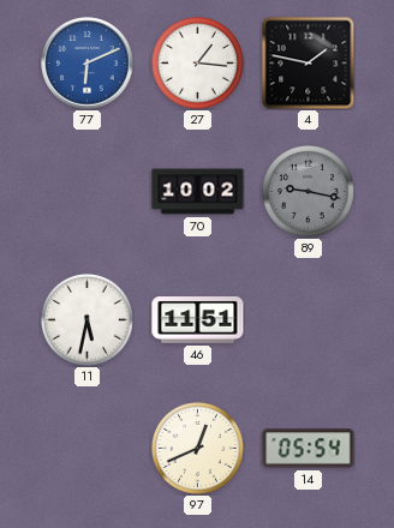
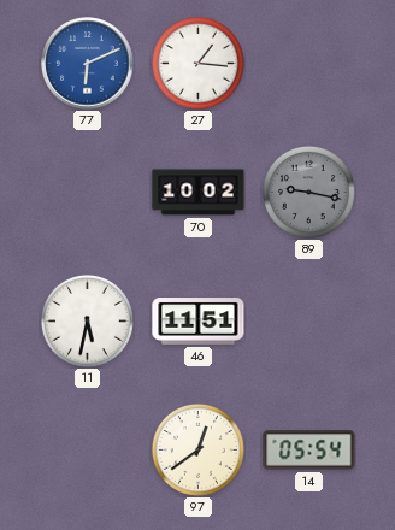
4: 1:47 -> none (308, 62)
97: 12:41 -> 12:39 (197, 449)
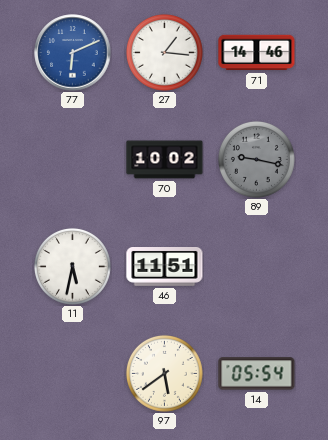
71: none -> 14:46 (257, 53)
97: 12:39 -> 5:39 (164, 373)
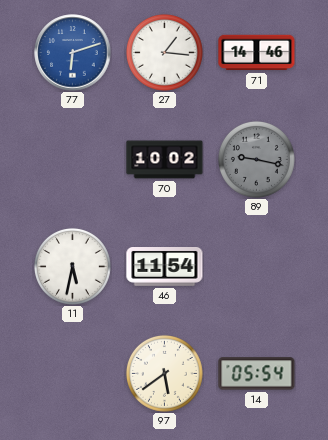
77: 6:11 -> 6:12 (73, 53)
46: 11:51 -> 11:54 (165, 267)
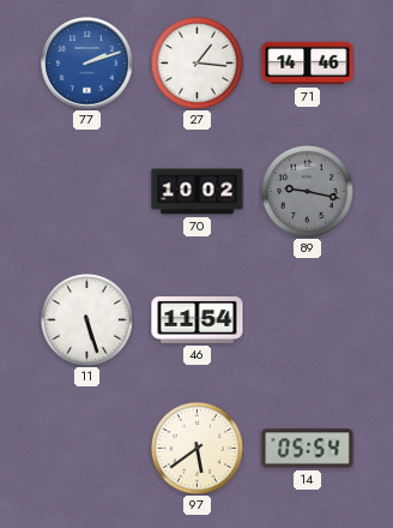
77: 6:12 -> 2:12 (87, 64)
11: 5:32 -> 5:27 (86, 319)
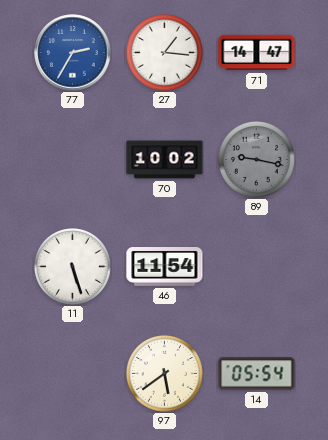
77: 2:12 -> 2:35 (73, 53)
71: 14:46 -> 14:47 (257, 53)
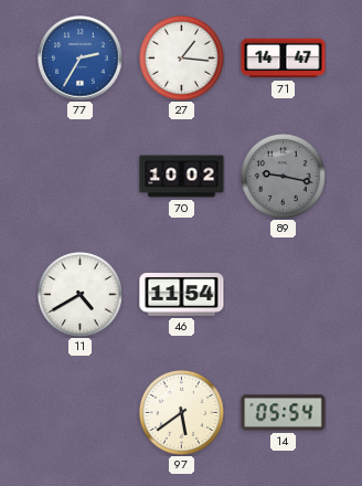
11: 5:27 -> 4:40 (79, 294)
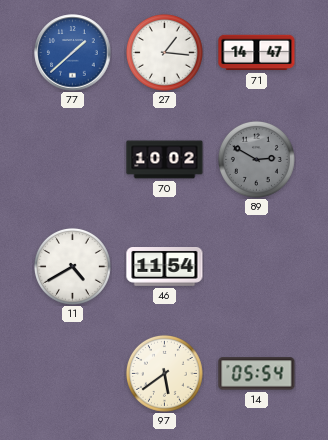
77: 2:35 -> 1:38 (73, 53)
89: 9:17 -> 2:50 (256, 159)
